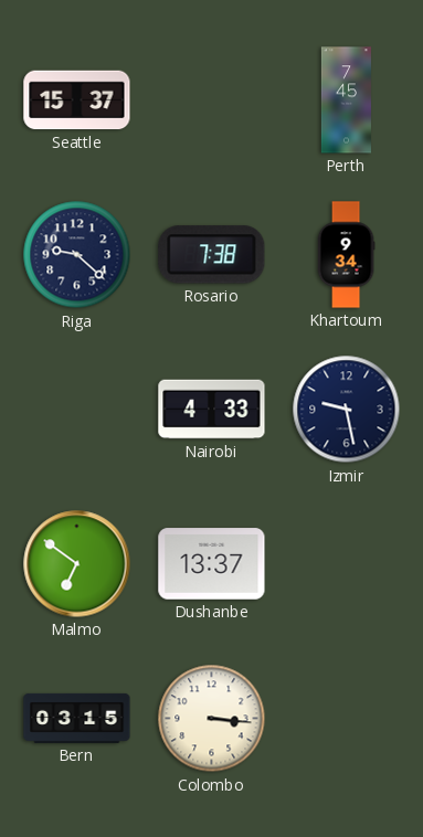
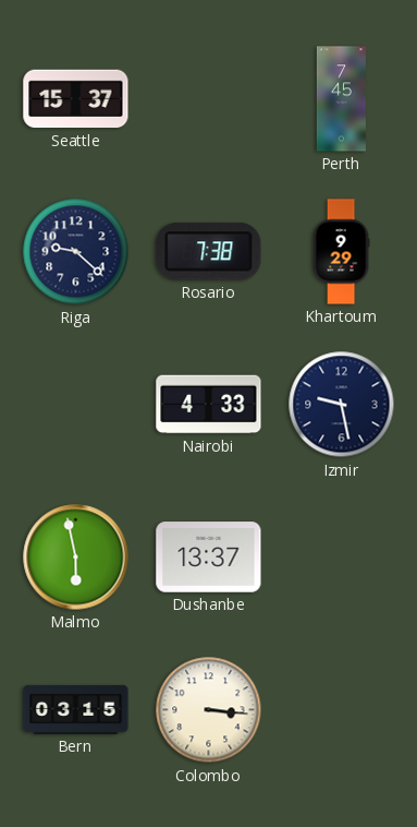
Khartoum: 9:34 -> 9:29 (341, 252)
Malmo: 6:51 -> 5:58 (76, 558)
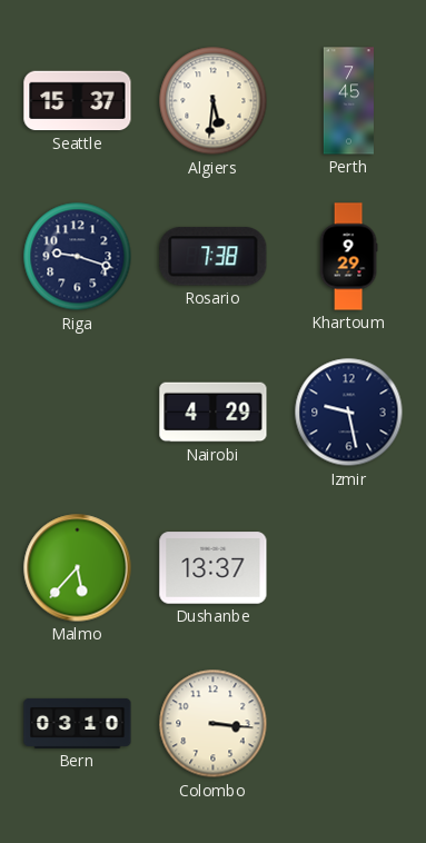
Algiers: none -> 5:31 (214, 101)
Riga: 9:22 -> 9:18 (78, 257)
Nairobi: 4:33 -> 4:29 (214, 413)
Malmo: 5:58 -> 5:37 (78, 568)
Bern: 03:15 -> 03:10 (78, 723)
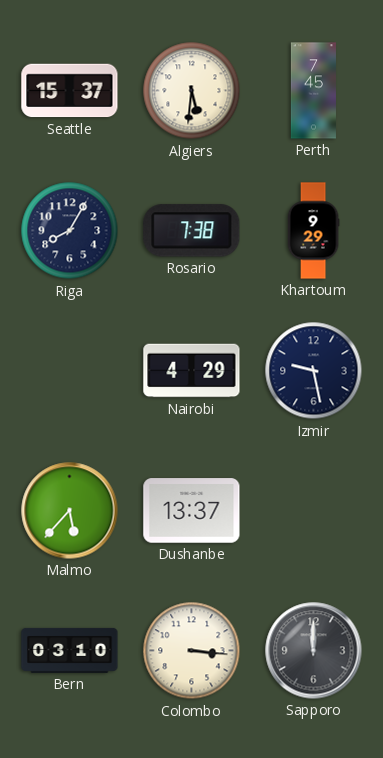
Riga: 9:18 -> 8:05 (70, 231)
Sapporo: none -> 12:00 (314, 651)
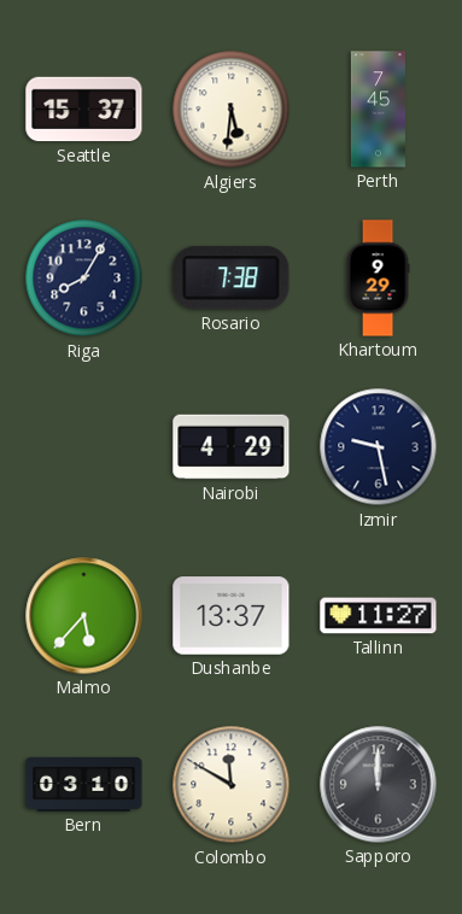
Tallinn: none -> 11:27 (379, 616)
Colombo: 3:16 -> 11:50 (232, 785)
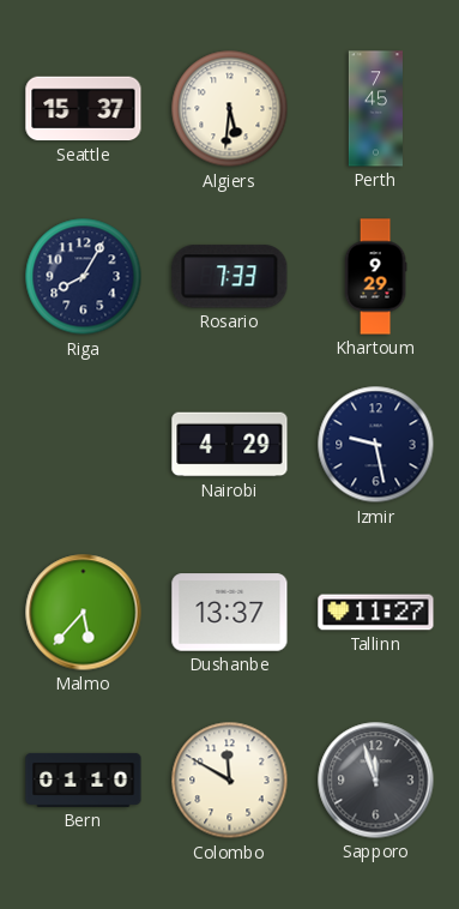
Rosario: 7:38 -> 7:33 (230, 277)
Bern: 03:10 -> 01:10 (84, 779)
Sapporo: 12:00 -> 11:57 (376, 781)
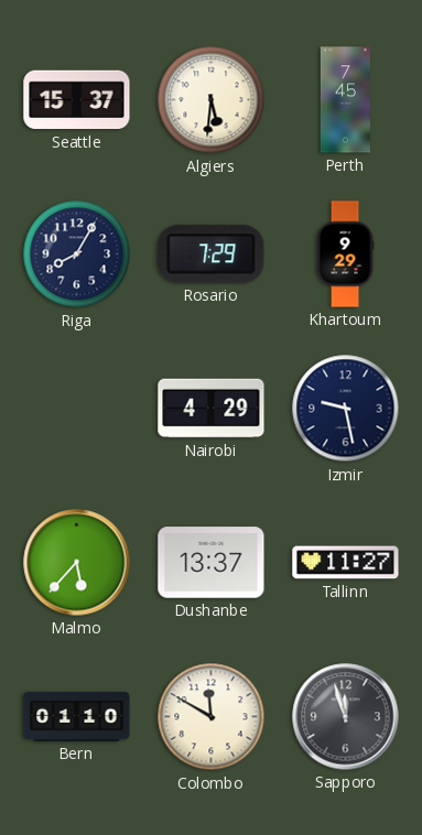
Rosario: 7:33 -> 7:29 (212, 254)
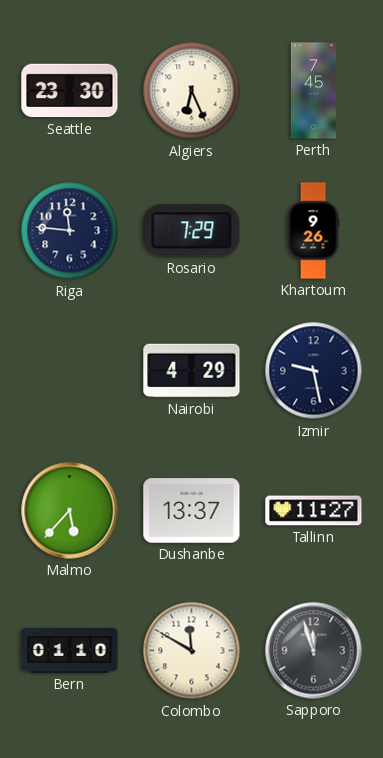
Seattle: 15:37 -> 23:30 (70, 91)
Algiers: 5:31 -> 6:26 (192, 91)
Riga: 8:05 -> 11:46 (70, 231)
Khartoum: 9:29 -> 9:26 (313, 231)
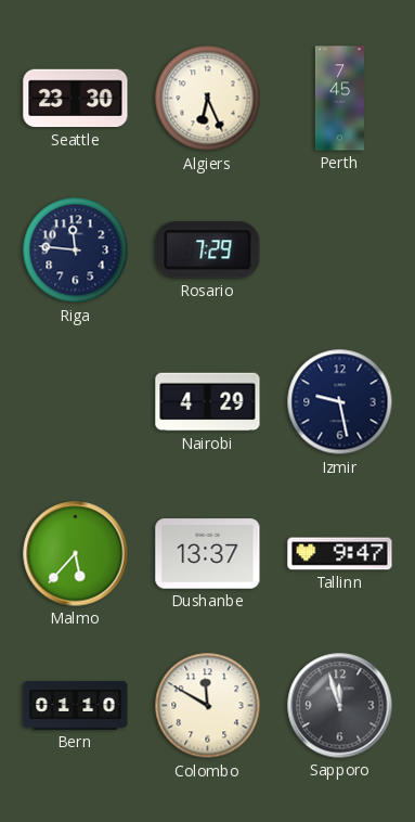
Khartoum: 9:26 -> none (313, 231)
Tallinn: 11:27 -> 9:47 (340, 554)
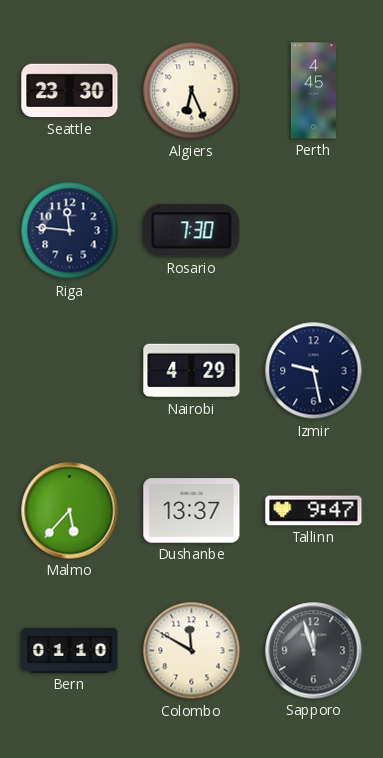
Perth: 7:45 -> 4:45 (313, 91)
Rosario: 7:29 -> 7:30 (192, 231)
